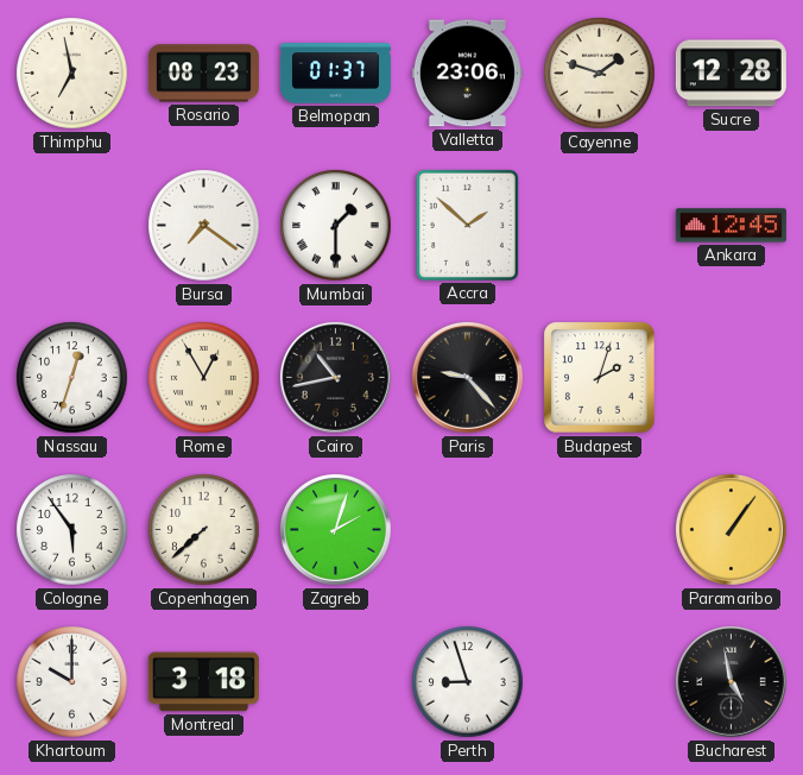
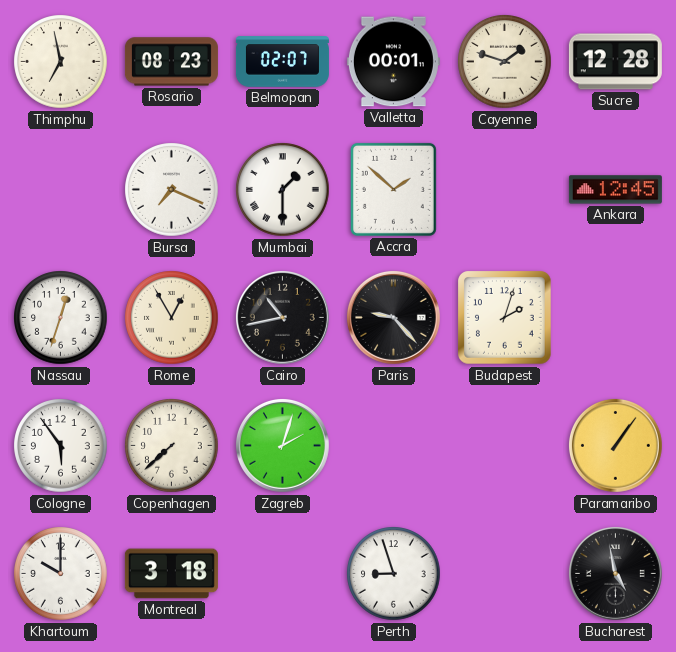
Belmopan: 01:37 -> 02:07 (282, 62)
Valletta: 23:06 -> 00:01 (393, 62)
Bursa: 7:21 -> 7:19 (172, 190)
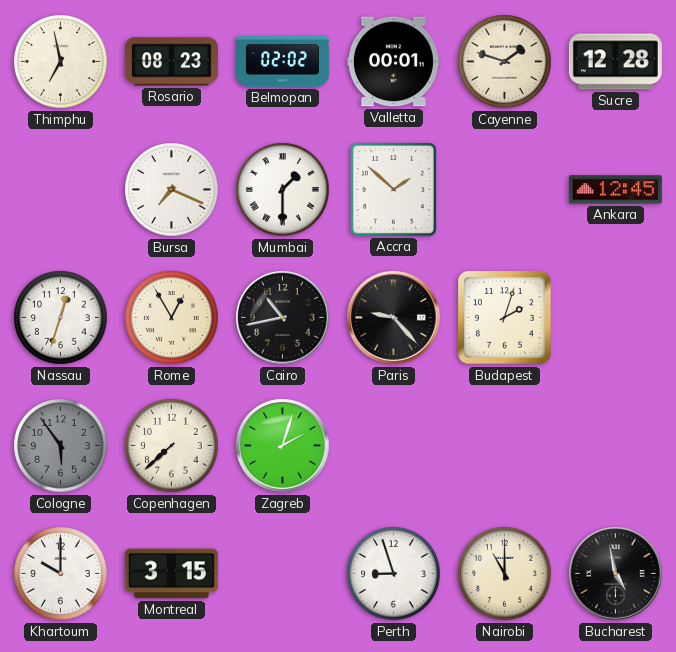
Belmopan: 02:07 -> 02:02 (282, 62)
Cologne dial: white -> grey (61, 446)
Paramaribo: 1:06 -> none (615, 445)
Montreal: 3:18 -> 3:15 (171, 574)
Nairobi: none -> 11:00 (505, 574)
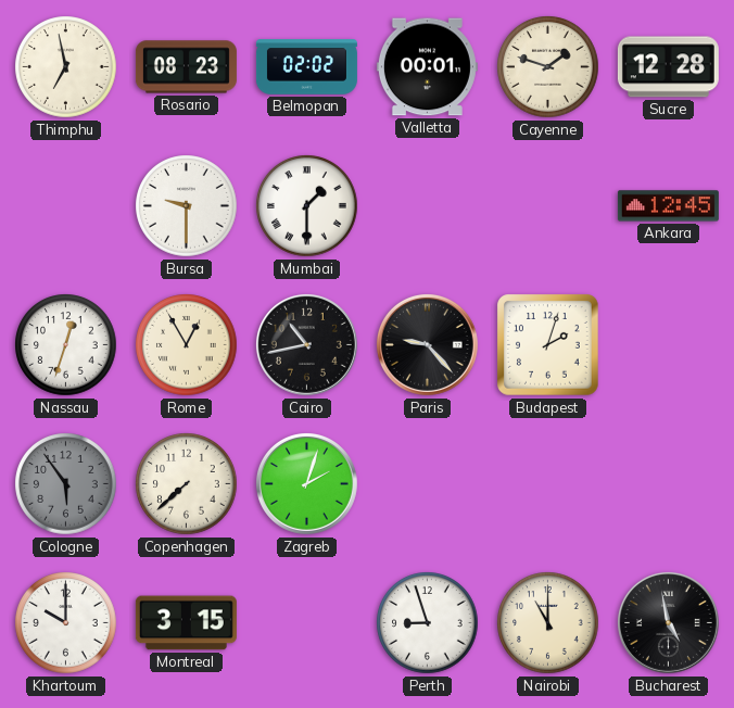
Bursa: 7:19 -> 9:30 (187, 206)
Accra: 1:52 -> none (393, 189)
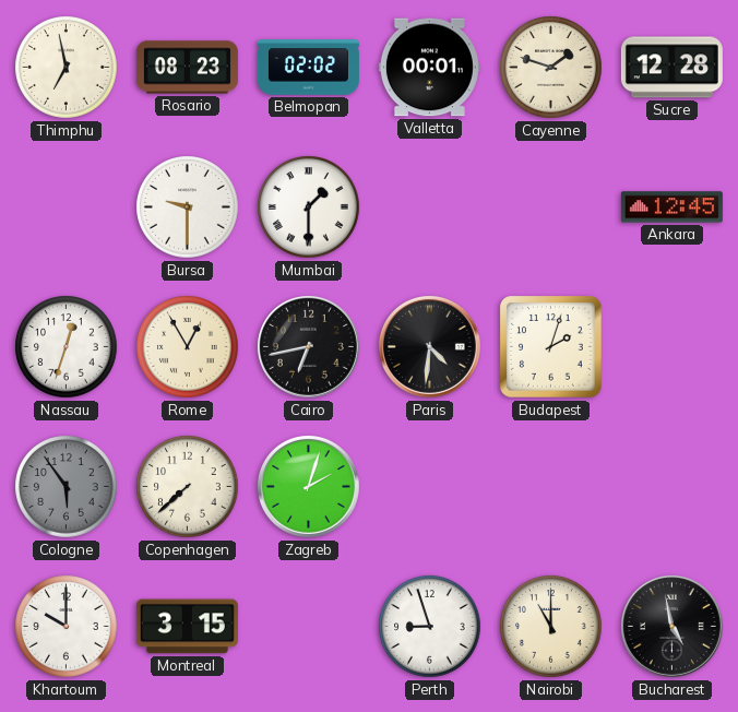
Cairo: 10:43 -> 6:43 (308, 346)
Paris: 9:23 -> 4:31 (429, 346)
